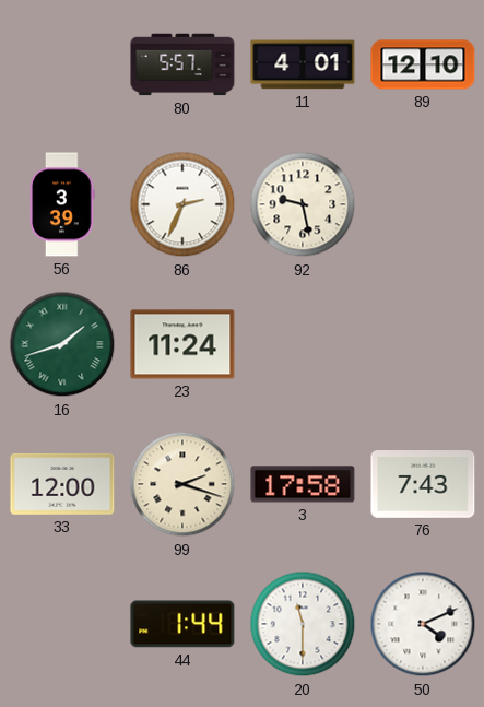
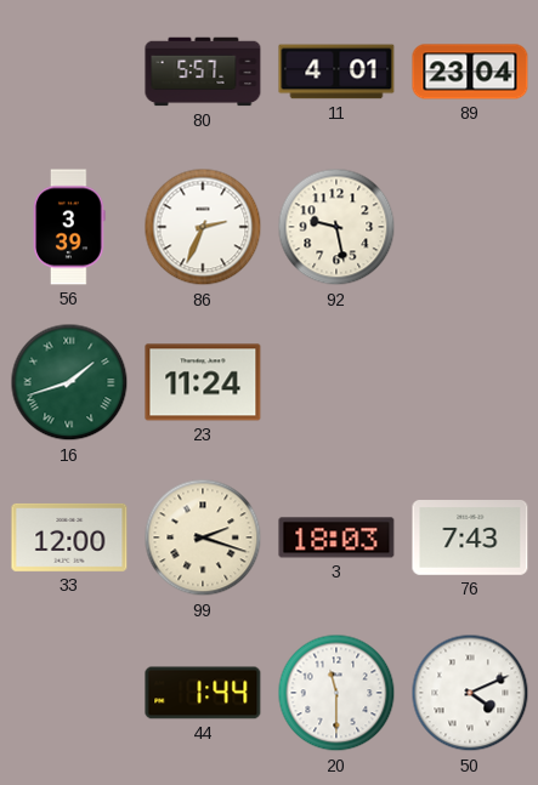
89: 12:10 -> 23:04 (470, 72)
3: 17:58 -> 18:03 (336, 537)
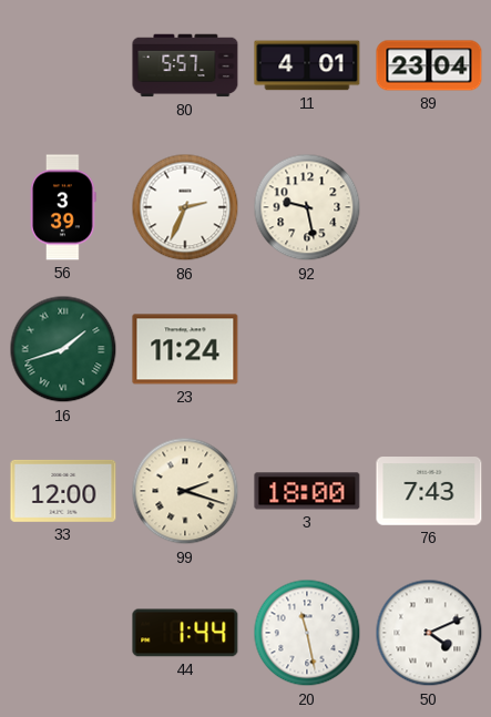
3: 18:03 -> 18:00 (307, 491)
20: 11:30 -> 11:28 (307, 633)
